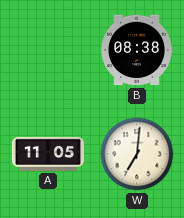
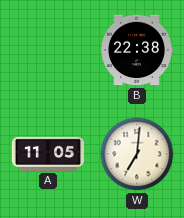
B: 08:38 -> 22:38 (137, 50)
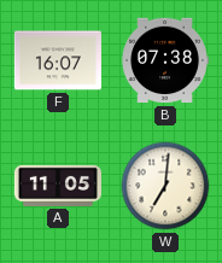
F: none -> 16:07 (58, 60)
B: 22:38 -> 07:38 (165, 60)
